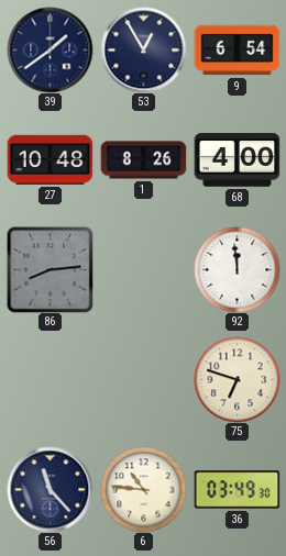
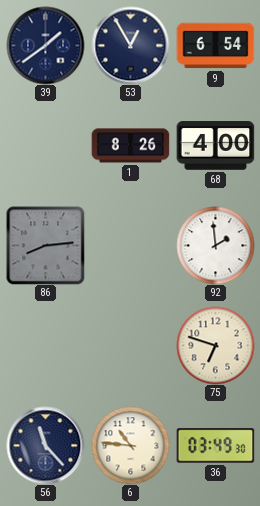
27: 10:48 -> none (50, 159)
92: 11:59 -> 1:59 (215, 245)
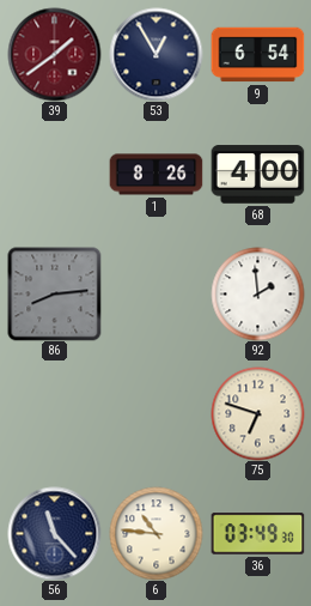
39 dial: navy -> burgundy (54, 54)
